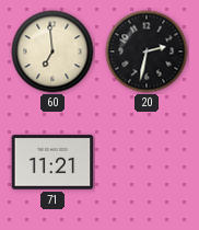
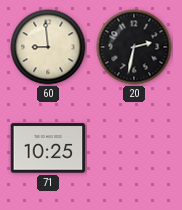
60: 6:59 -> 8:59 (48, 47)
71: 11:21 -> 10:25 (48, 148)
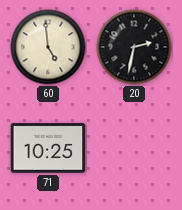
60: 8:59 -> 4:59 (48, 47)
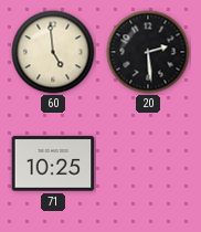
20: 2:32 -> 2:29 (148, 52)
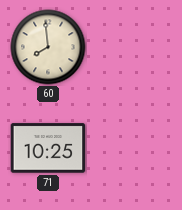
60: 4:59 -> 7:59 (48, 47)
20: 2:29 -> none (148, 52)
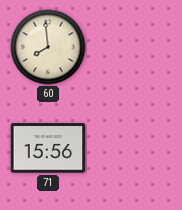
71: 10:25 -> 15:56 (48, 148)
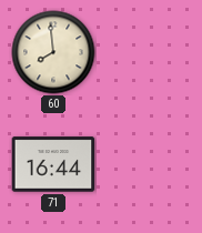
71: 15:56 -> 16:44 (53, 164)
